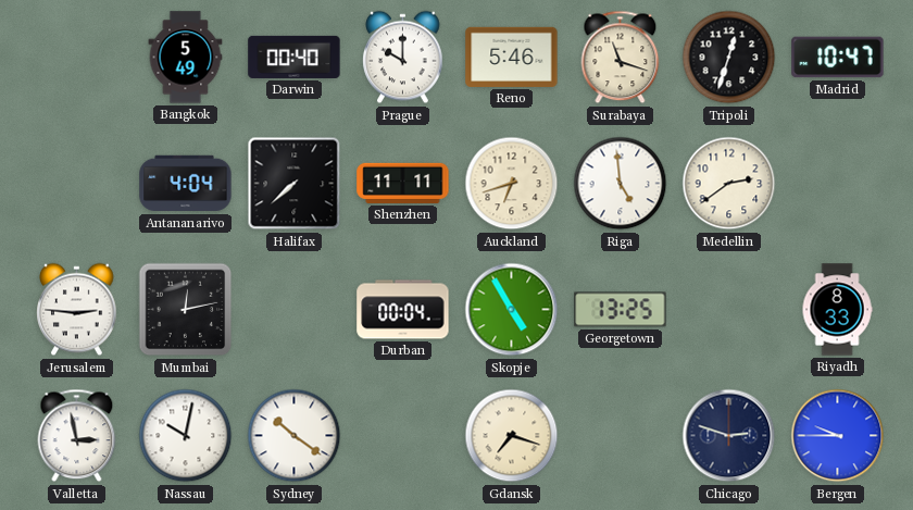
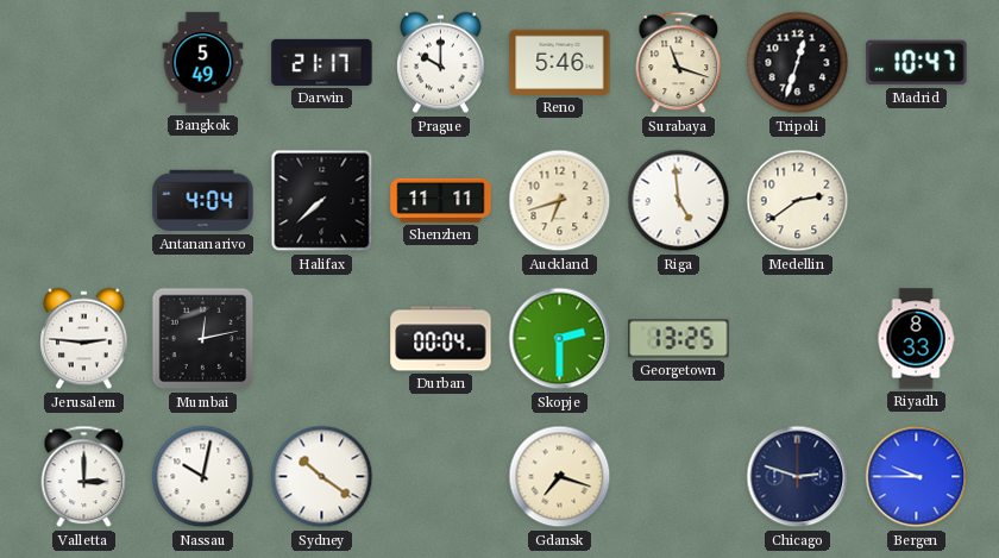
Darwin: 00:40 -> 21:17 (322, 62)
Skopje: 4:55 -> 2:30 (560, 339)
Valletta: 2:58 -> 3:00 (84, 477)
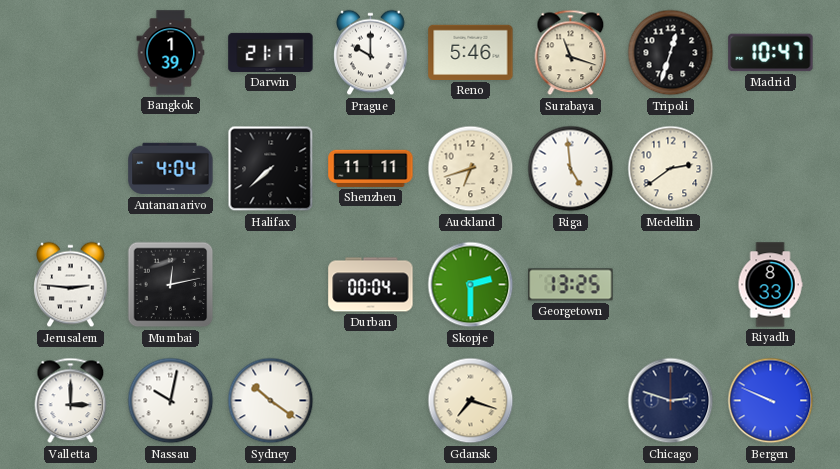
Bangkok: 5:49 -> 1:39 (171, 53)
Bergen: 9:45 -> 9:49 (771, 401)
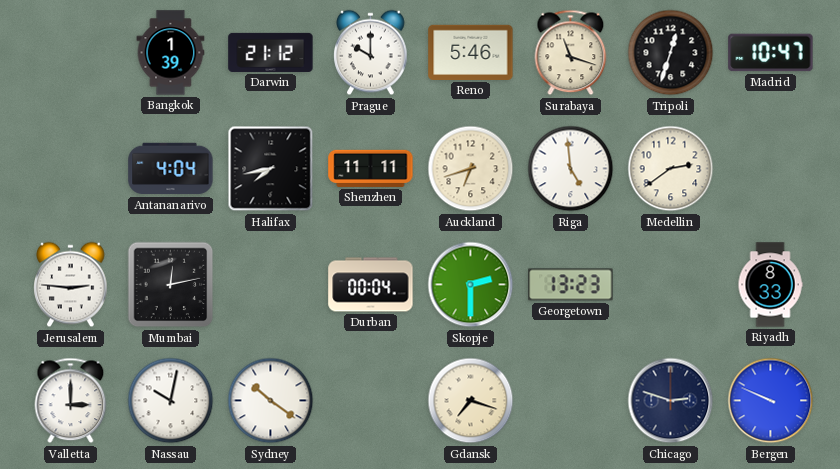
Darwin: 21:17 -> 21:12 (271, 52)
Halifax: 7:38 -> 7:43 (271, 169)
Georgetown: 13:25 -> 13:23 (571, 285)
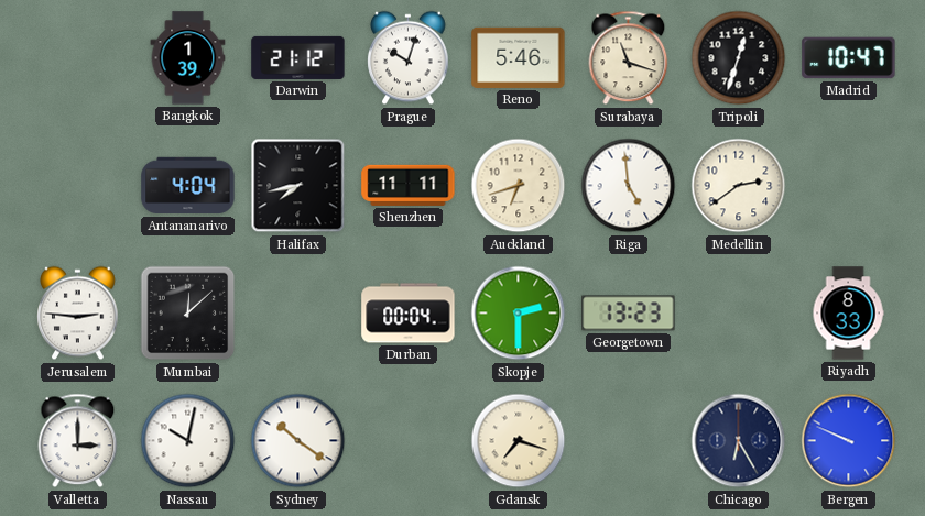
Prague: 10:00 -> 10:03 (409, 58)
Mumbai: 12:13 -> 12:08 (188, 314)
Chicago: 2:48 -> 6:25 (739, 441)
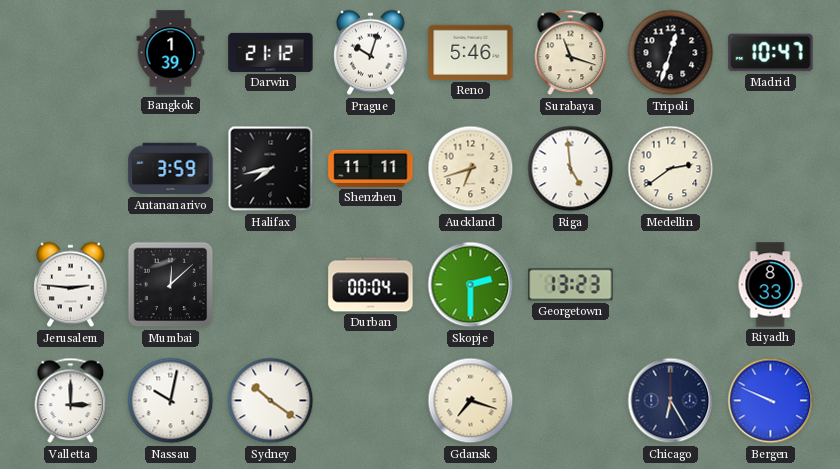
Antananarivo: 4:04 -> 3:59 (171, 169)
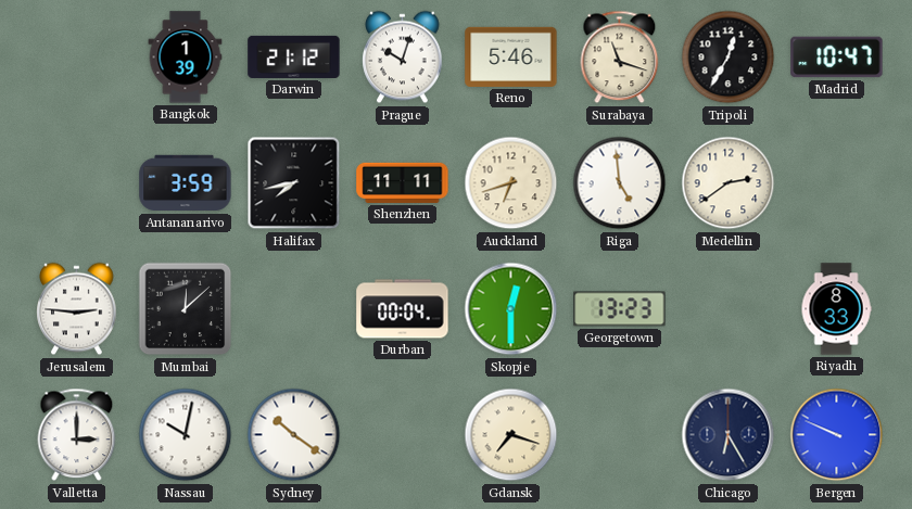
Tripoli: 12:33 -> 12:35 (729, 58)
Skopje: 2:30 -> 12:30 (511, 309)
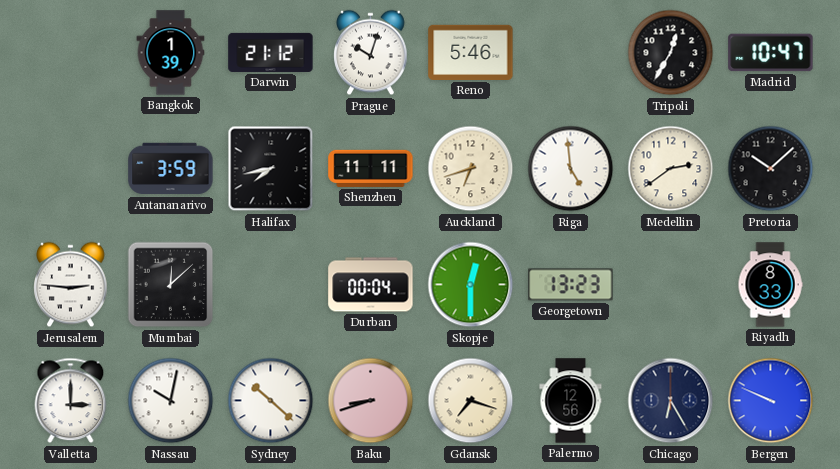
Surabaya: 11:18 -> none (620, 58)
Pretoria: none -> 10:08 (771, 169)
Sydney: 10:21 -> 10:22 (271, 401)
Baku: none -> 8:42 (371, 401)
Palermo: none -> 12:56 (571, 401)
